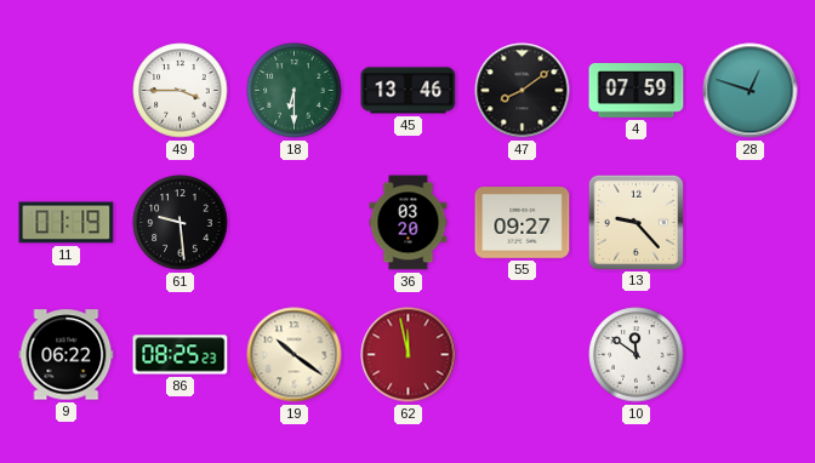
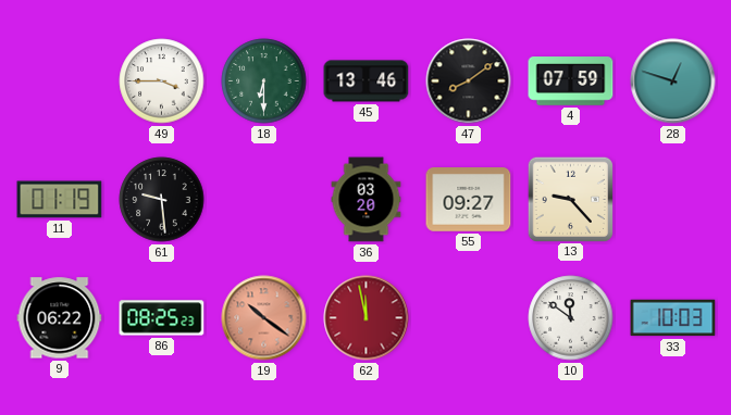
19 dial: cream -> salmon (264, 318)
33: none -> 10:03 (673, 318)
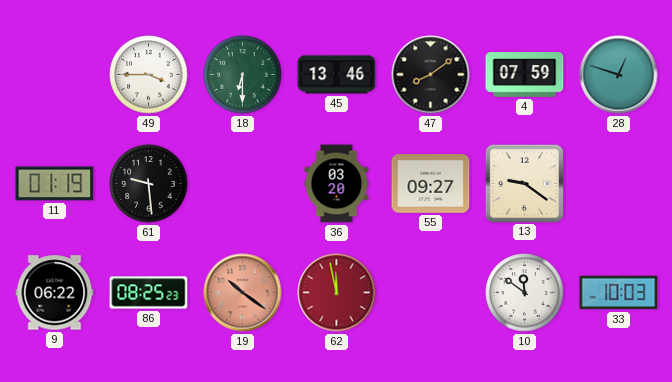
13: 9:23 -> 9:21 (524, 183)
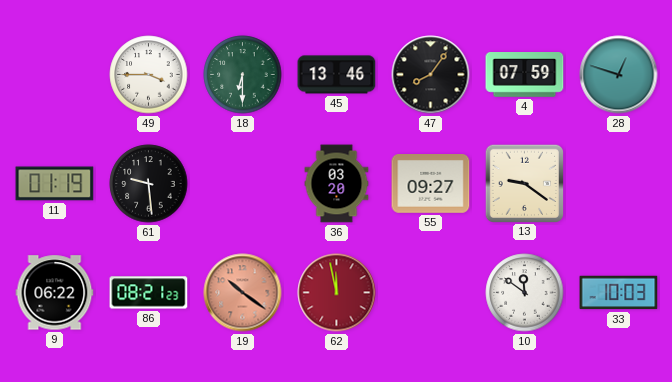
47: 8:09 -> 8:06 (431, 75)
86: 08:25 -> 08:21 (149, 293)
